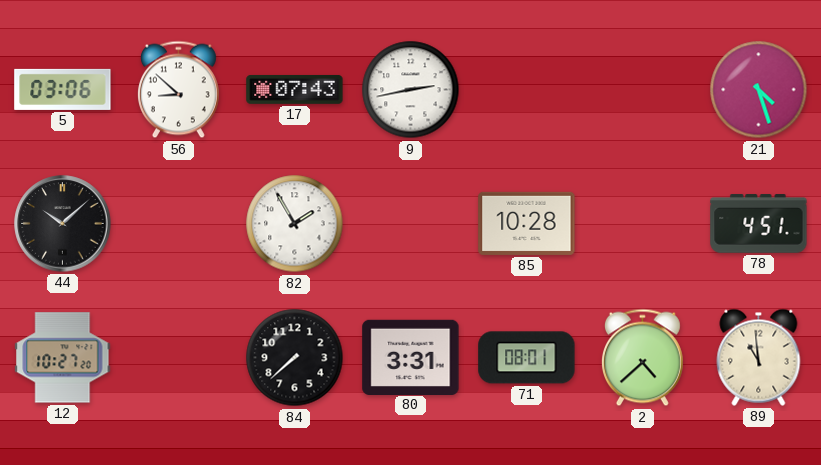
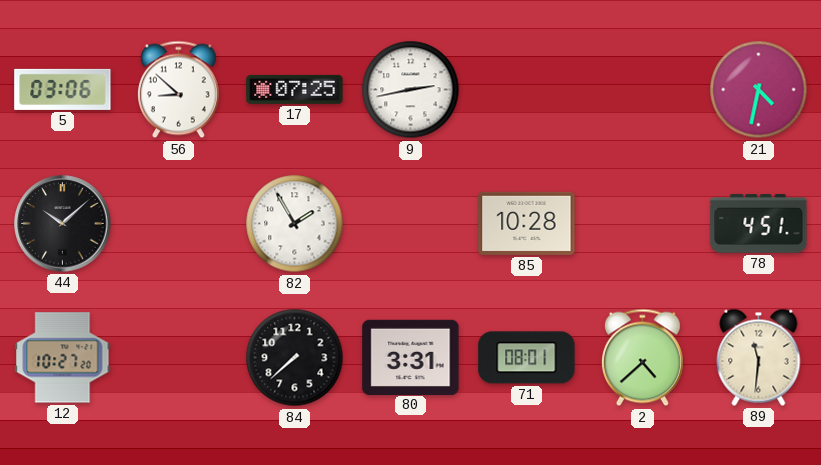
17: 07:43 -> 07:25 (295, 90)
21: 4:27 -> 4:32 (759, 90)
89: 10:59 -> 11:31 (759, 357)
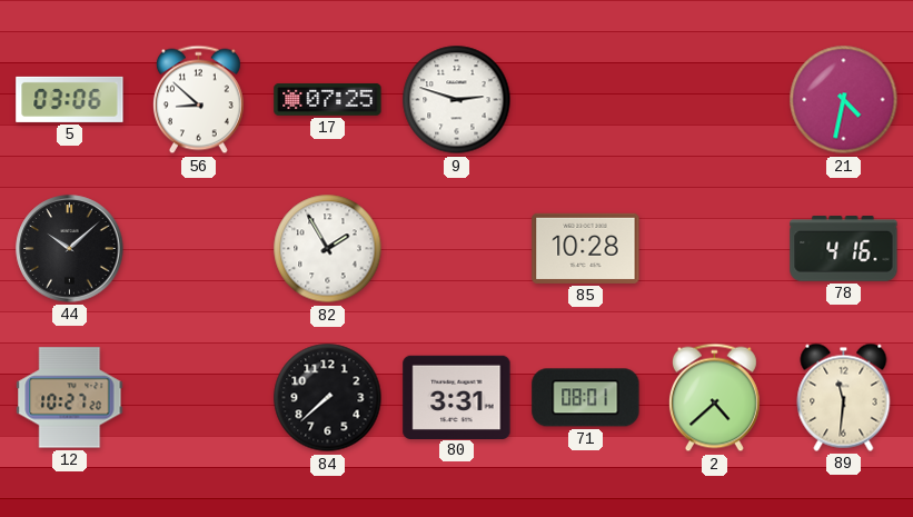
9: 2:43 -> 2:48 (457, 100)
78: 4:51 -> 4:16 (844, 249)
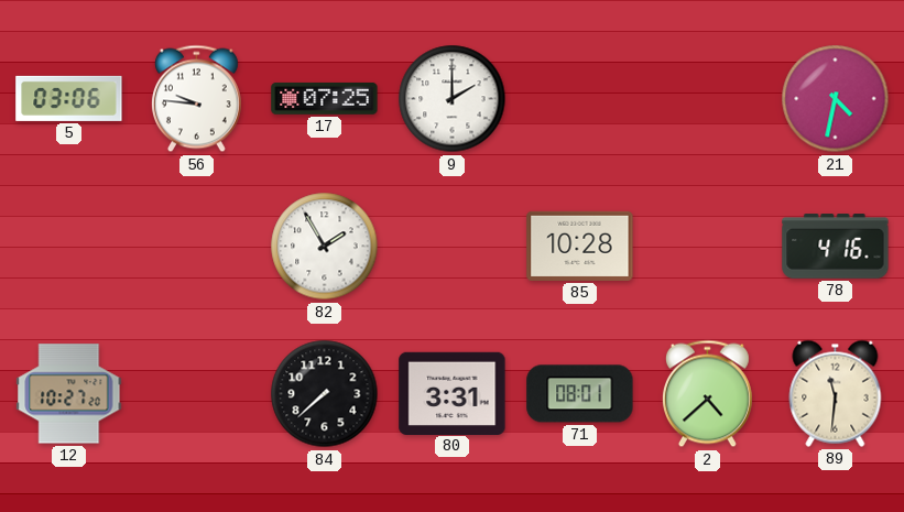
56: 8:52 -> 9:46 (196, 99)
9: 2:48 -> 2:00 (453, 99)
44: 10:08 -> none (70, 249)
